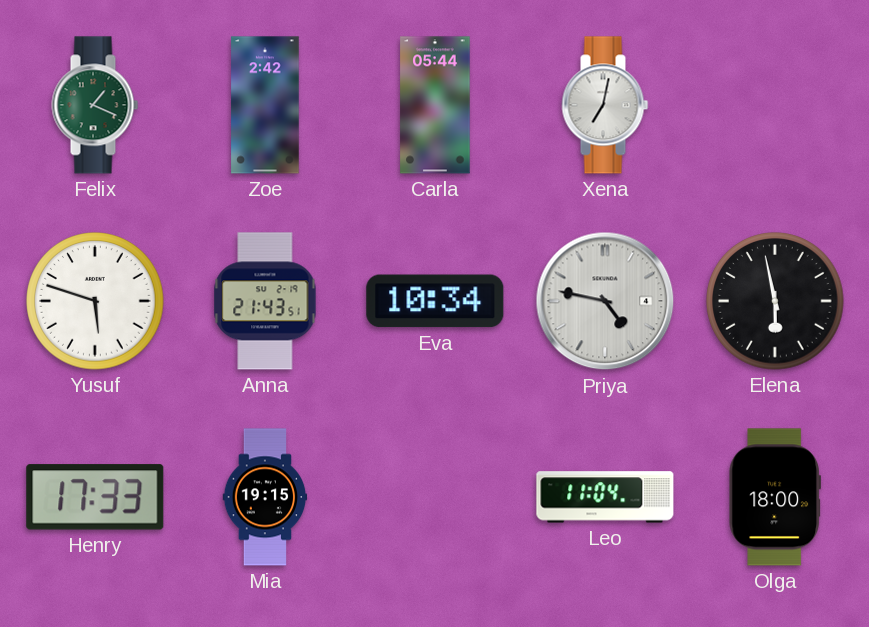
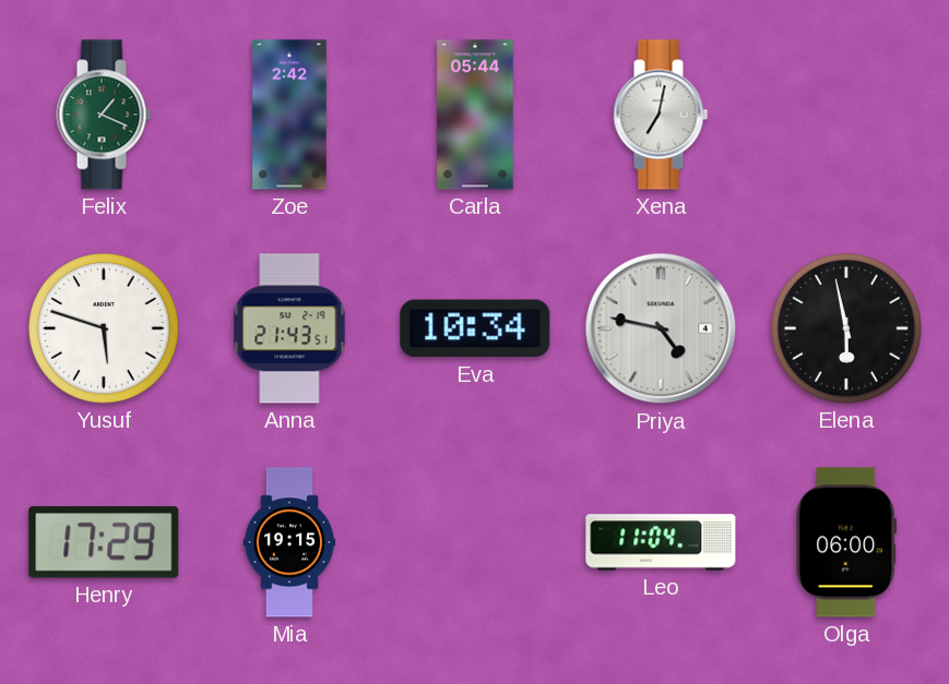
Henry: 17:33 -> 17:29 (104, 542)
Olga: 18:00 -> 06:00 (845, 542)
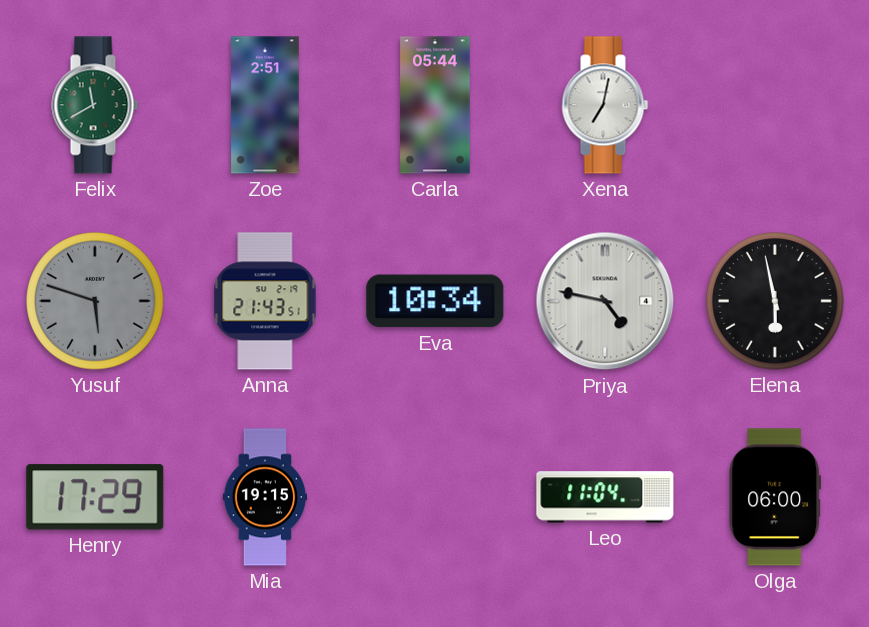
Felix: 1:19 -> 11:40 (95, 105)
Zoe: 2:42 -> 2:51 (265, 105)
Yusuf dial: white -> grey (95, 301)
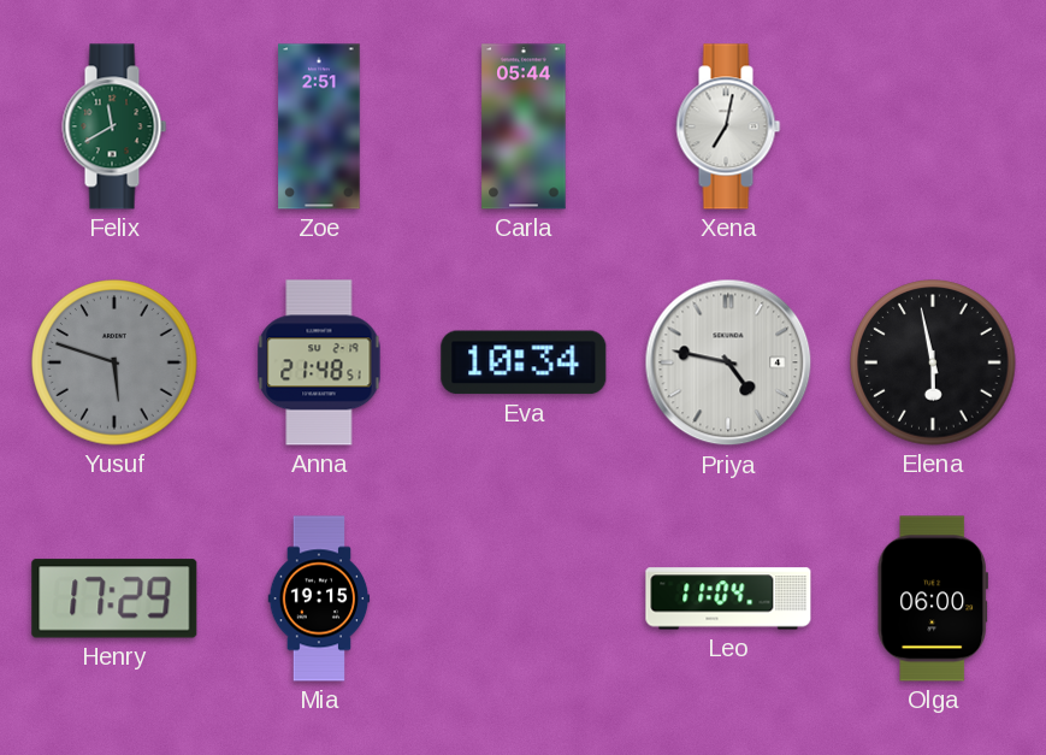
Anna: 21:43 -> 21:48 (319, 362)
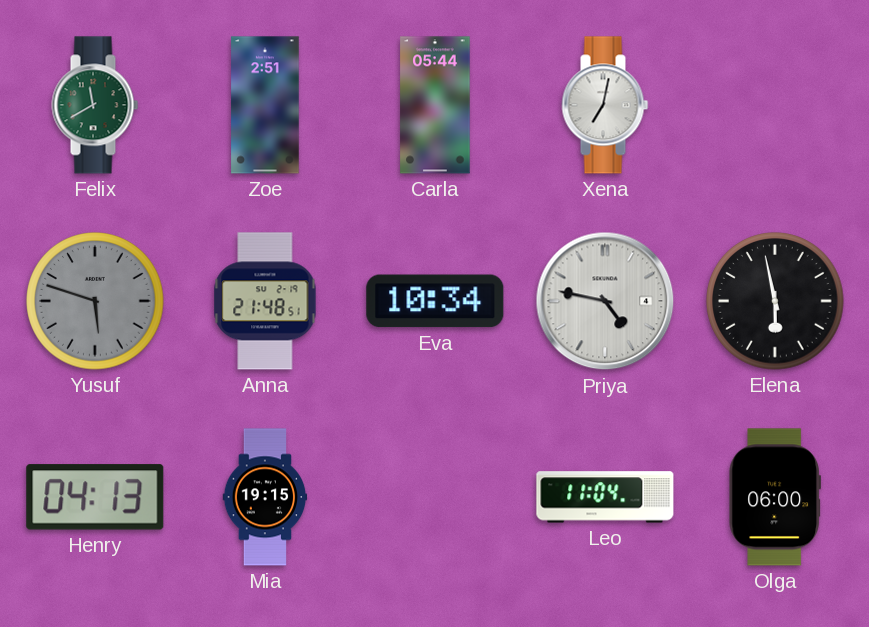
Henry: 17:29 -> 04:13 (95, 497)
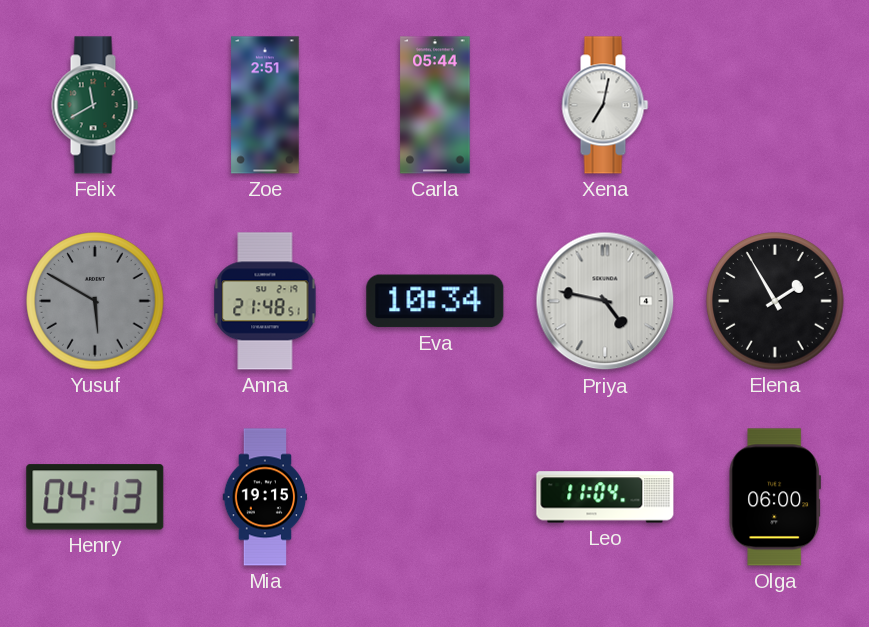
Yusuf: 5:48 -> 5:50 (95, 301)
Elena: 5:58 -> 1:55 (775, 301)
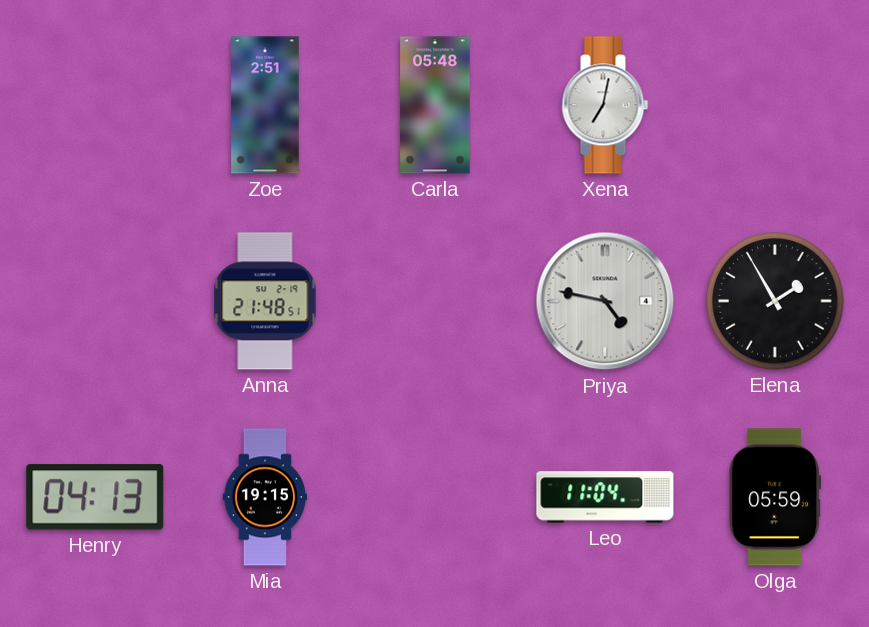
Felix: 11:40 -> none (95, 105)
Carla: 05:44 -> 05:48 (435, 105)
Yusuf: 5:50 -> none (95, 301)
Eva: 10:34 -> none (435, 301)
Olga: 06:00 -> 05:59 (774, 497)
